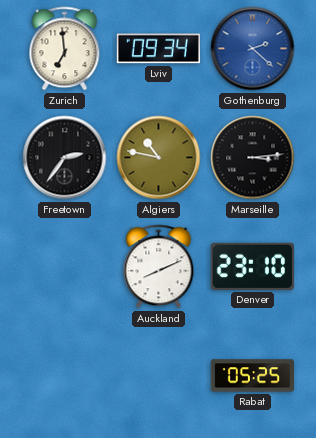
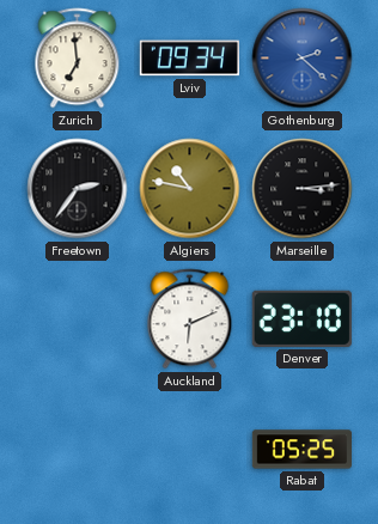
Auckland: 8:11 -> 6:11 (190, 319)
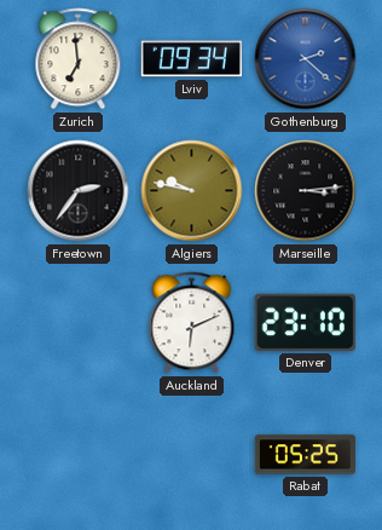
Algiers: 10:47 -> 9:47 (192, 191)
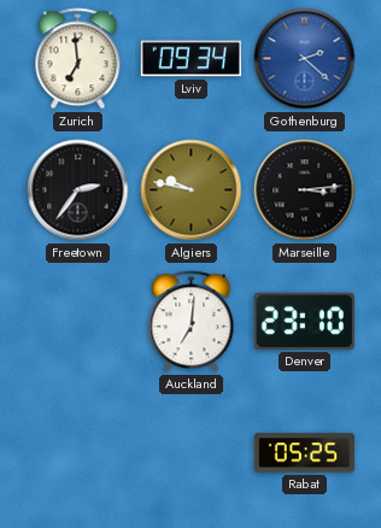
Auckland: 6:11 -> 7:01 (192, 322)
